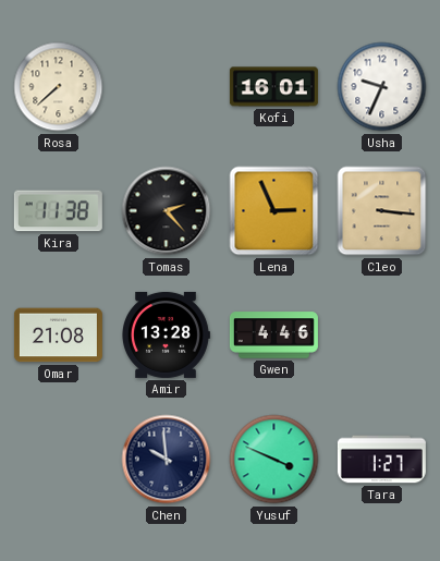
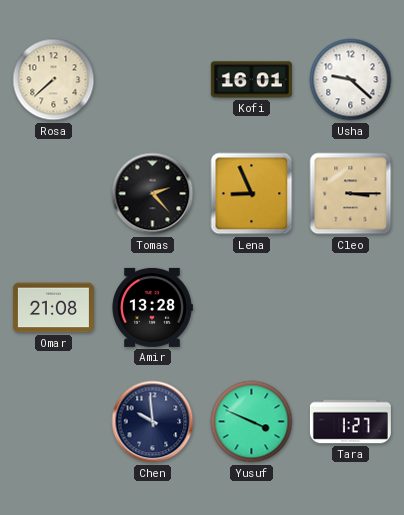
Usha: 9:34 -> 9:22 (351, 80)
Kira: 11:38 -> none (58, 211)
Lena: 2:56 -> 8:56 (252, 194)
Cleo: 3:16 -> 3:15 (351, 194)
Gwen: 4:46 -> none (273, 336)
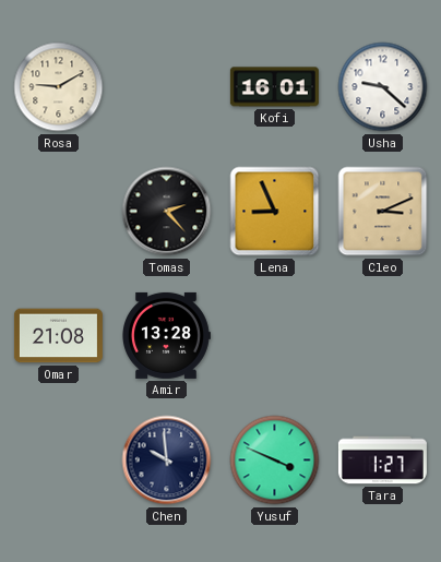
Rosa: 7:38 -> 9:10 (59, 87)
Cleo: 3:15 -> 3:11 (383, 212)
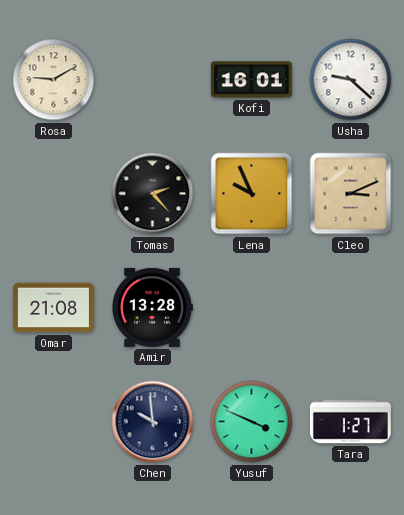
Lena: 8:56 -> 9:56 (252, 194)
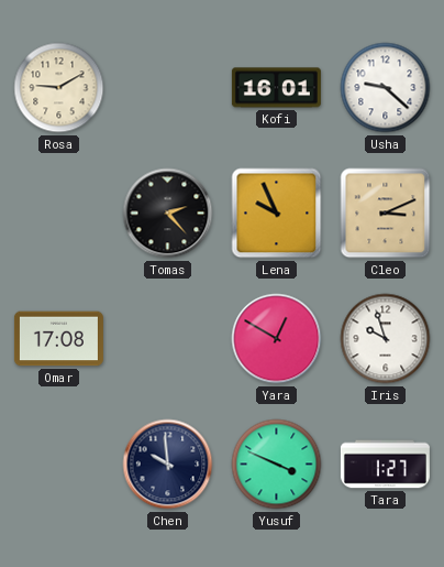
Omar: 21:08 -> 17:08 (58, 339)
Amir: 13:28 -> none (153, 307)
Yara: none -> 12:50 (277, 339)
Iris: none -> 9:57 (386, 339)
